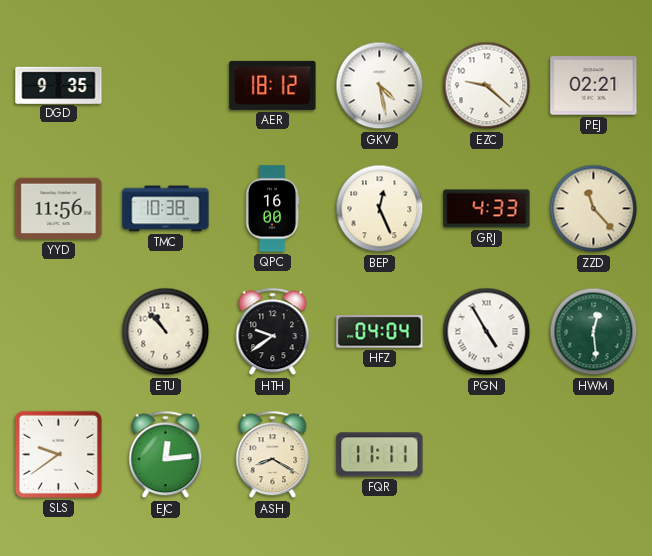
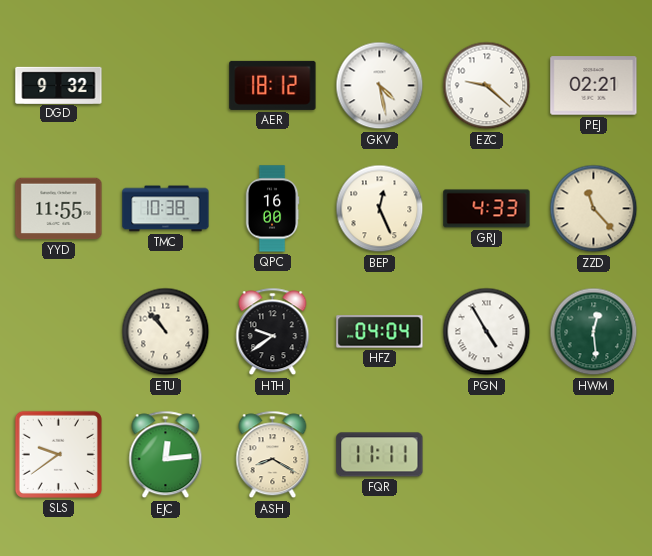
DGD: 9:35 -> 9:32 (59, 85)
YYD: 11:56 -> 11:55 (59, 209)
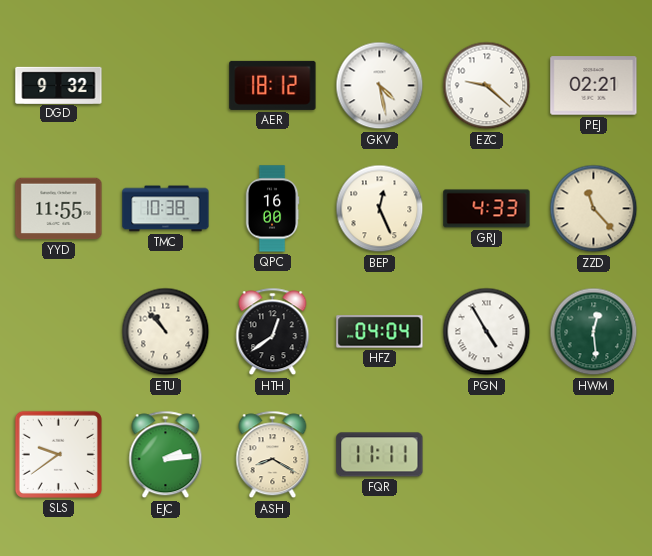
HTH: 9:39 -> 12:39 (273, 332)
EJC: 12:14 -> 2:14 (166, 455)
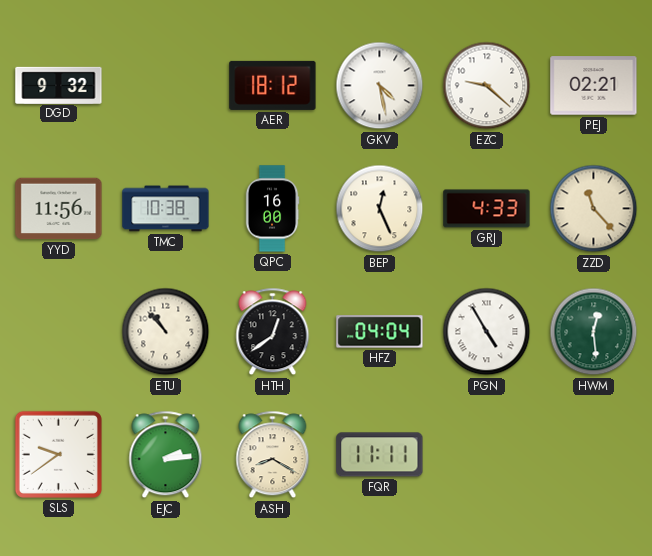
YYD: 11:55 -> 11:56 (59, 209)
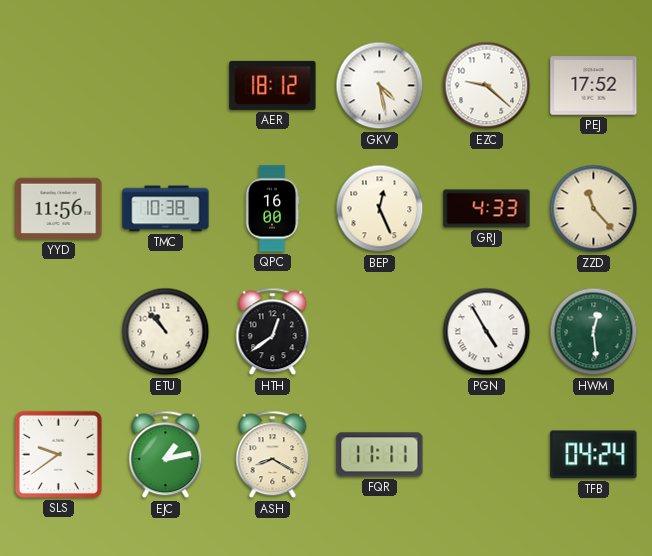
DGD: 9:32 -> none (59, 85)
PEJ: 02:21 -> 17:52 (594, 86)
HFZ: 04:04 -> none (380, 332)
EJC: 2:14 -> 1:13 (166, 455)
TFB: none -> 04:24 (594, 455)
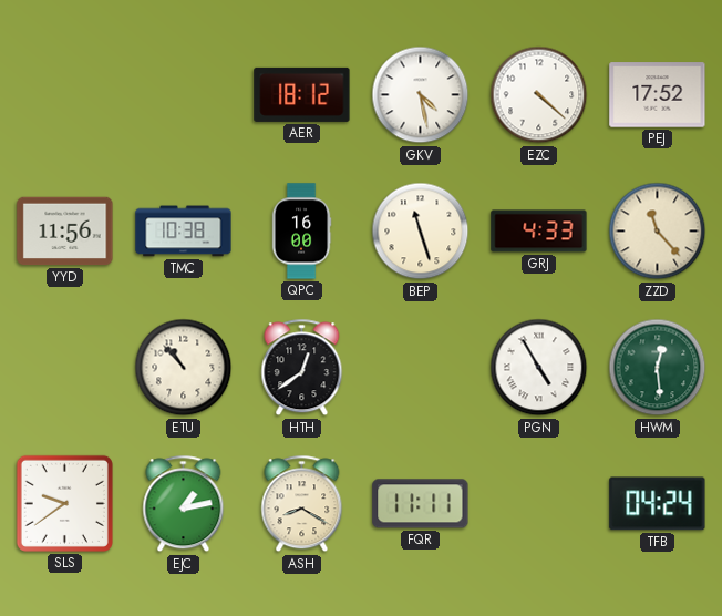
EZC: 9:22 -> 4:22 (539, 95)
BEP: 12:26 -> 11:27 (421, 232)
